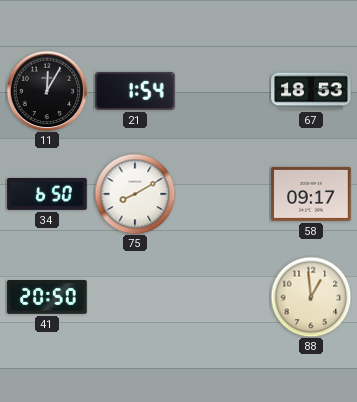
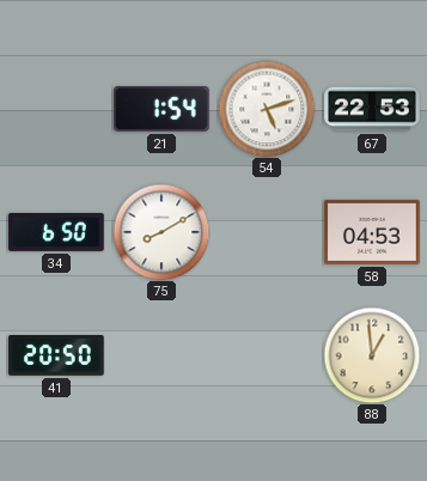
11: 12:05 -> none (47, 91)
54: none -> 5:12 (267, 109)
67: 18:53 -> 22:53 (372, 109)
58: 09:17 -> 04:53 (372, 232)
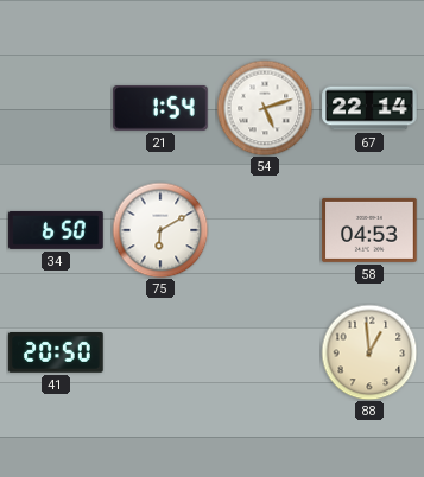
67: 22:53 -> 22:14 (369, 108)
75: 8:10 -> 6:10 (160, 230)
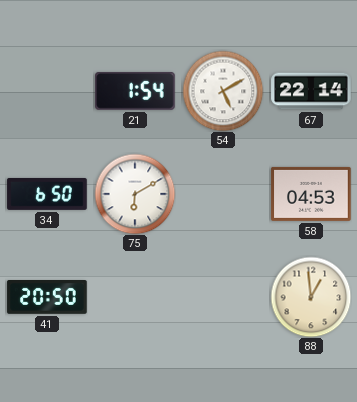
54: 5:12 -> 5:10 (223, 91)
